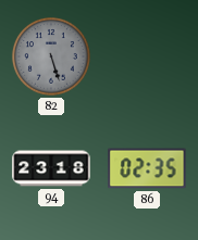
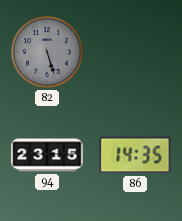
94: 23:18 -> 23:15 (47, 155)
86: 02:35 -> 14:35 (135, 155)
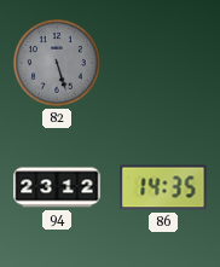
94: 23:15 -> 23:12 (57, 187)
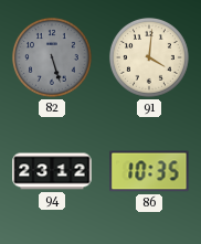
91: none -> 4:01 (149, 57)
86: 14:35 -> 10:35 (149, 171)
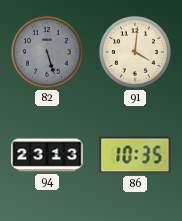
94: 23:12 -> 23:13 (47, 155)
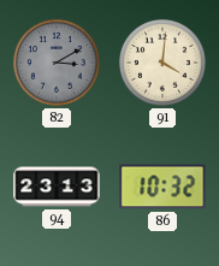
82: 5:27 -> 3:10 (57, 63)
86: 10:35 -> 10:32 (162, 187)
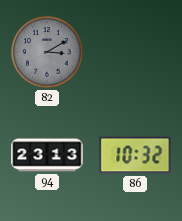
91: 4:01 -> none (162, 63)
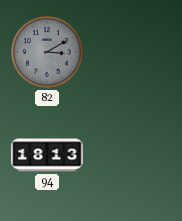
94: 23:13 -> 18:13 (47, 155)
86: 10:32 -> none (135, 155)
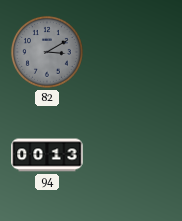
94: 18:13 -> 00:13 (47, 155)
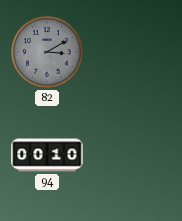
94: 00:13 -> 00:10 (47, 155)
